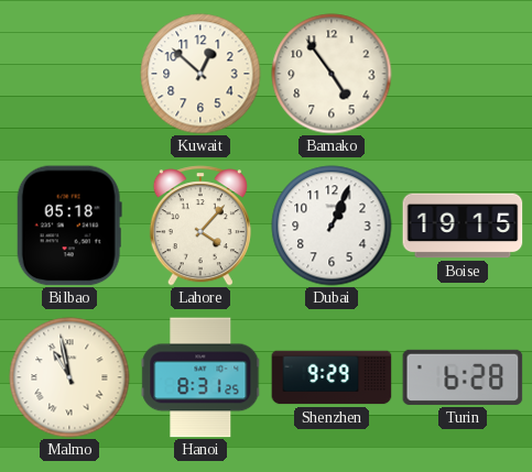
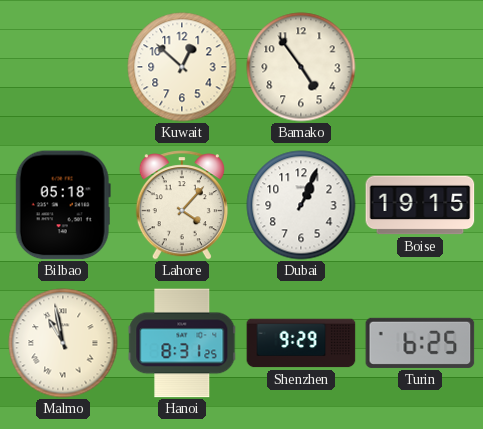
Turin: 6:28 -> 6:25 (420, 343)
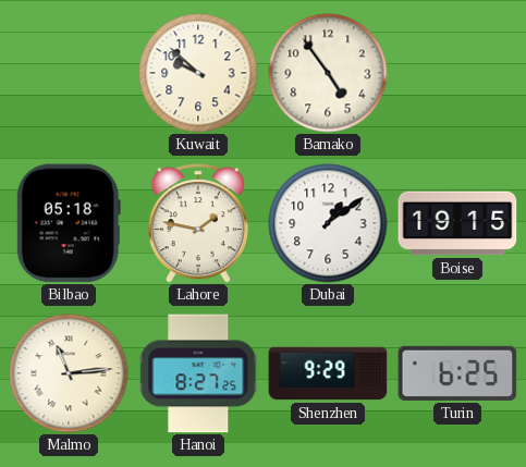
Kuwait: 12:52 -> 9:52 (198, 73)
Lahore: 4:07 -> 1:47 (198, 223)
Dubai: 1:04 -> 1:09 (328, 223)
Malmo: 10:58 -> 11:14 (69, 373)
Hanoi: 8:31 -> 8:27 (198, 373)
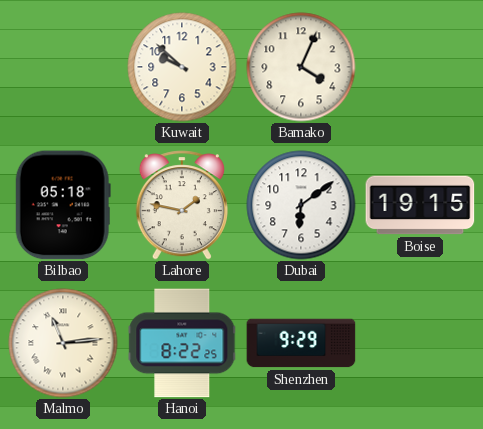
Bamako: 4:54 -> 4:04 (301, 67)
Dubai: 1:09 -> 6:09 (301, 205)
Hanoi: 8:27 -> 8:22 (182, 343)
Turin: 6:25 -> none (457, 373)
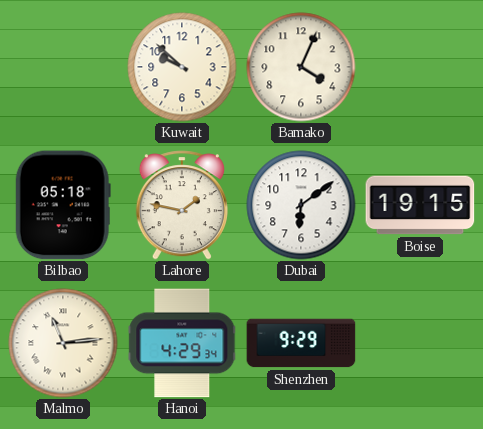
Hanoi: 8:22 -> 4:29 (182, 343)
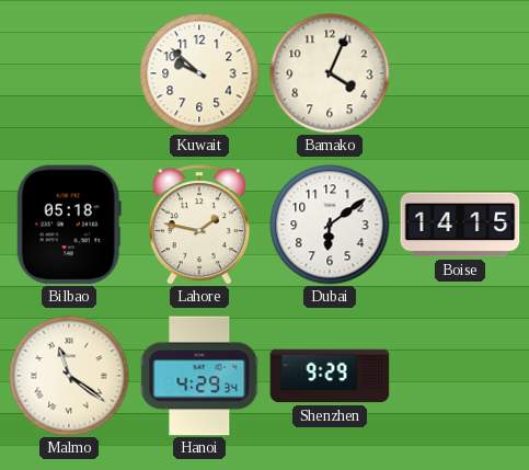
Boise: 19:15 -> 14:15 (460, 225)
Malmo: 11:14 -> 11:21 (69, 376)
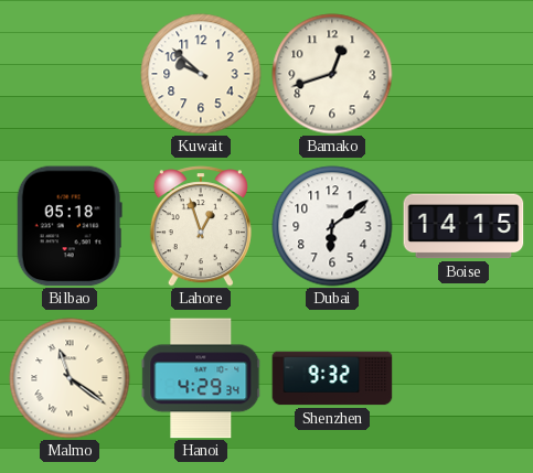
Bamako: 4:04 -> 12:42 (332, 74)
Lahore: 1:47 -> 12:57 (201, 226)
Shenzhen: 9:29 -> 9:32 (332, 378)
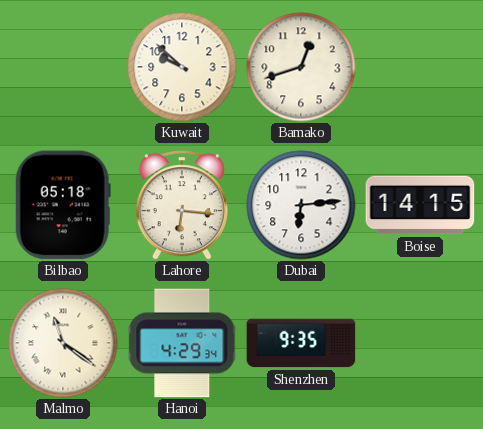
Lahore: 12:57 -> 6:16 (182, 205)
Dubai: 6:09 -> 6:14 (301, 205)
Shenzhen: 9:32 -> 9:35 (301, 343)
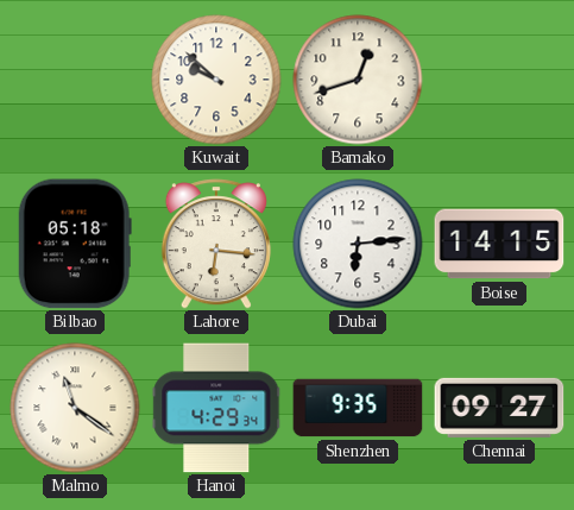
Chennai: none -> 09:27 (499, 408)
